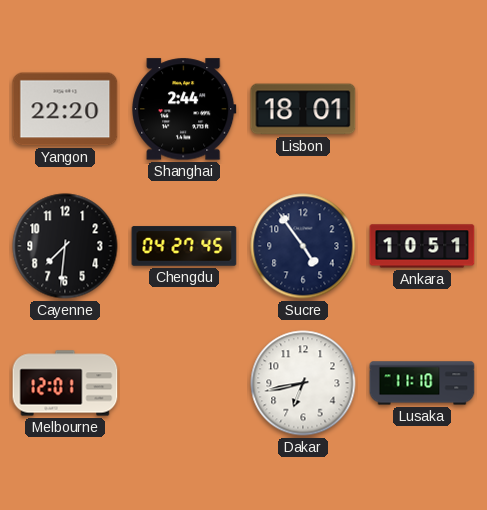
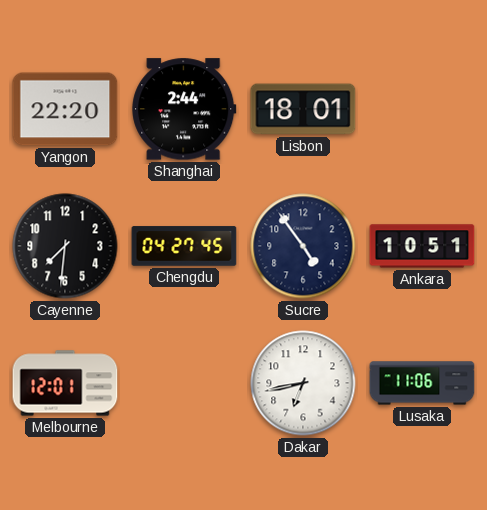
Lusaka: 11:10 -> 11:06 (422, 383)
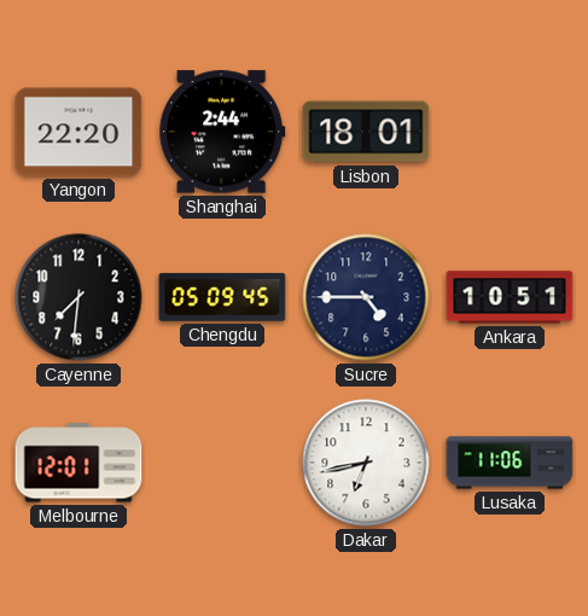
Chengdu: 04:27 -> 05:09 (222, 297)
Sucre: 4:54 -> 4:45 (366, 297)
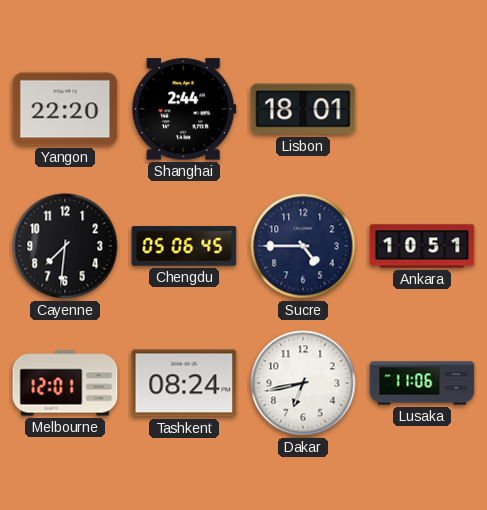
Chengdu: 05:09 -> 05:06 (184, 246)
Tashkent: none -> 08:24 (184, 383)
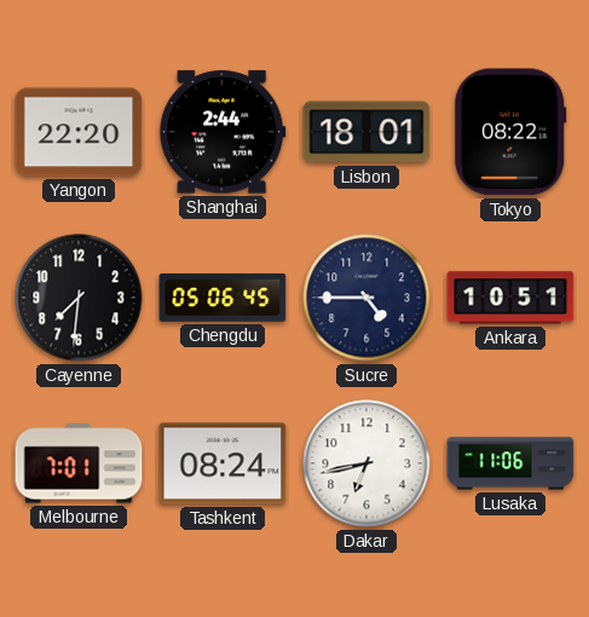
Tokyo: none -> 08:22 (510, 132)
Melbourne: 12:01 -> 7:01 (79, 463)
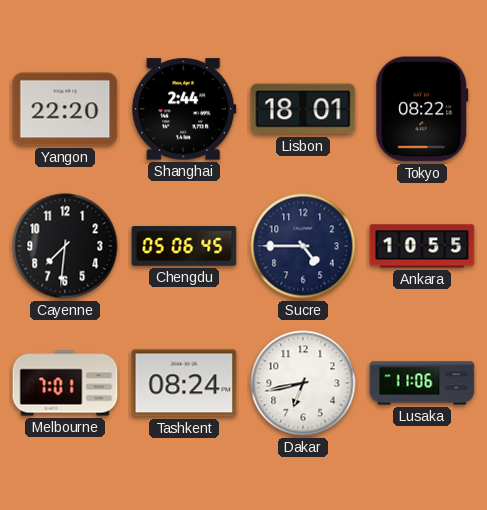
Ankara: 10:51 -> 10:55 (422, 246)
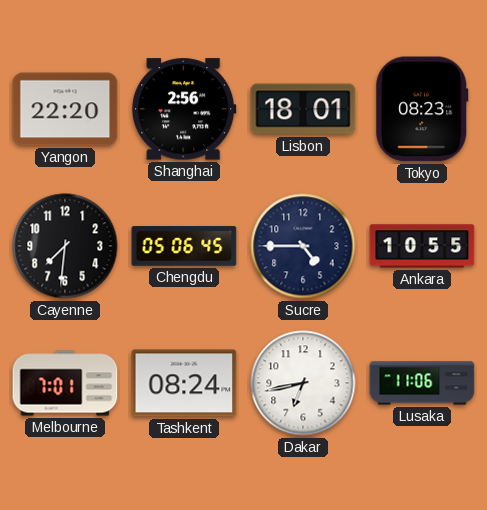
Shanghai: 2:44 -> 2:56 (184, 109)
Tokyo: 08:22 -> 08:23 (422, 109)
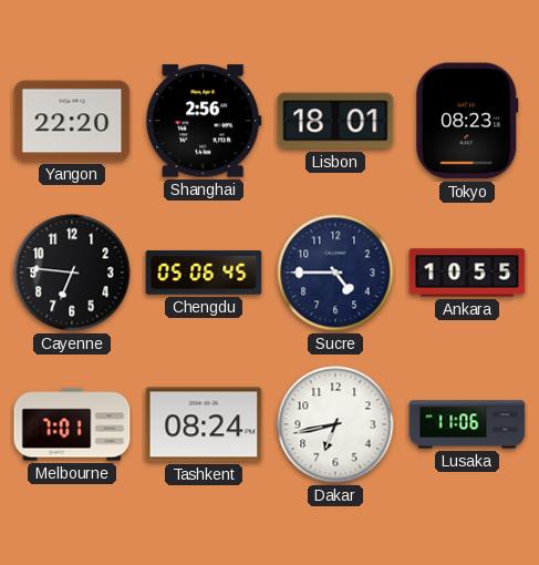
Cayenne: 7:31 -> 6:46 (72, 273)
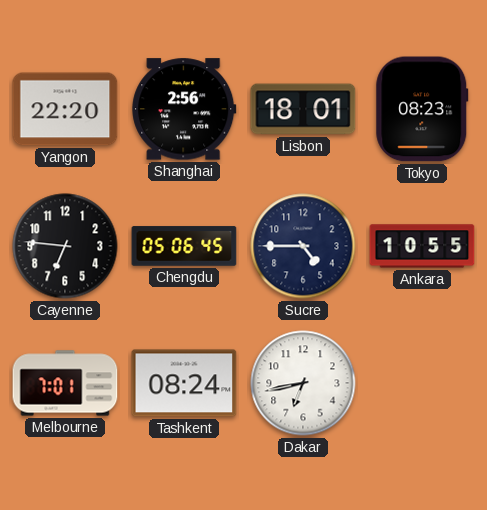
Lusaka: 11:06 -> none (467, 424)
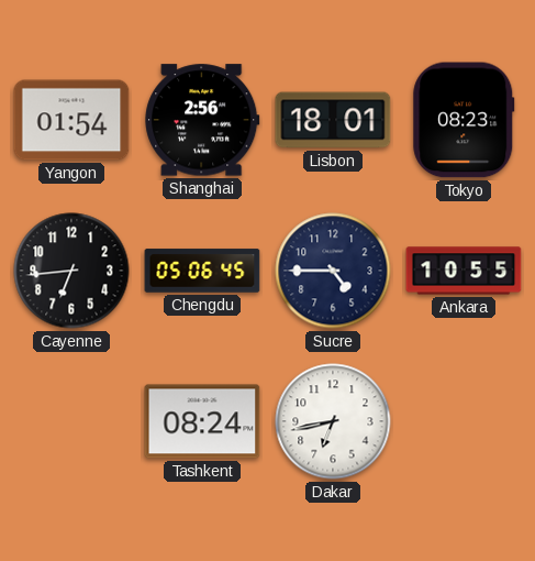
Yangon: 22:20 -> 01:54 (71, 120)
Cayenne: 6:46 -> 6:44 (71, 271)
Melbourne: 7:01 -> none (65, 383)
